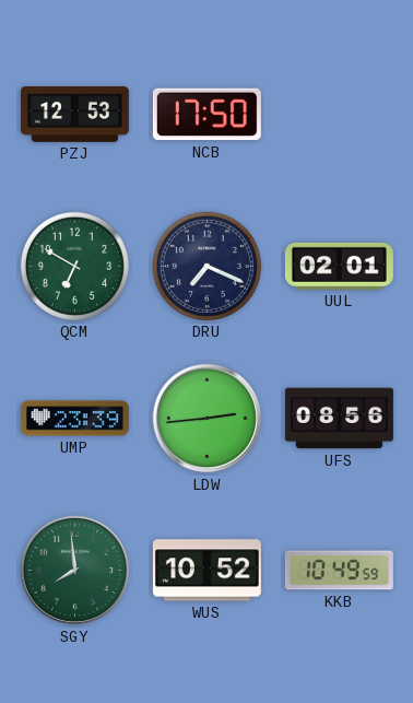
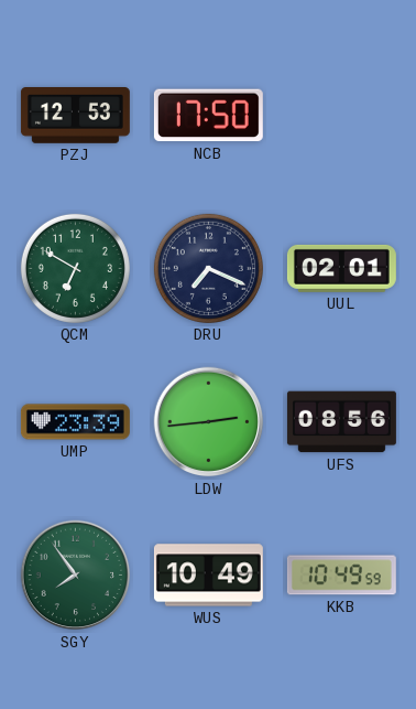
SGY: 7:59 -> 7:54 (76, 576)
WUS: 10:52 -> 10:49 (208, 576)
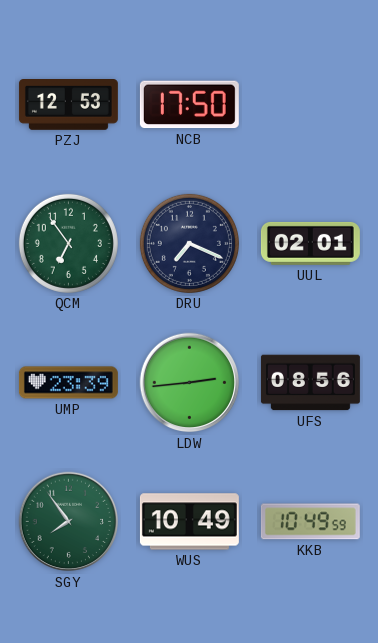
QCM: 6:50 -> 6:54 (68, 243)
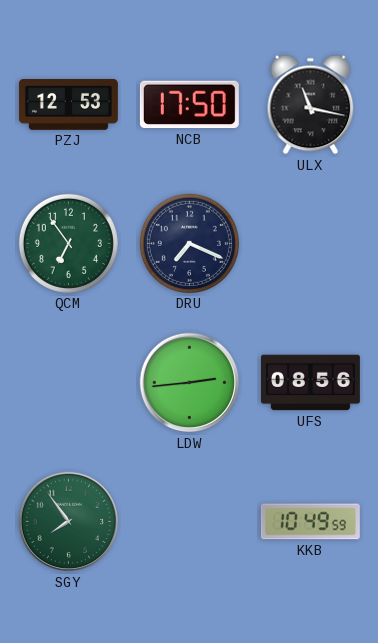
ULX: none -> 11:17 (311, 105)
UUL: 02:01 -> none (310, 243)
UMP: 23:39 -> none (68, 383)
WUS: 10:49 -> none (189, 522)
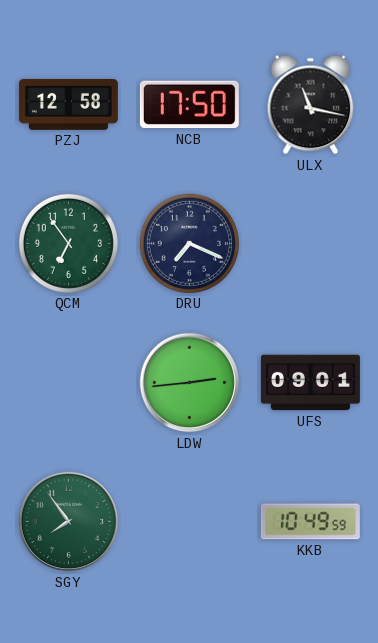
PZJ: 12:53 -> 12:58 (68, 105)
UFS: 08:56 -> 09:01 (310, 383)
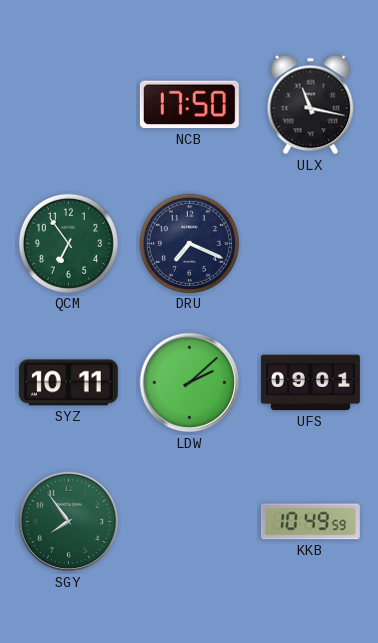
PZJ: 12:58 -> none (68, 105)
SYZ: none -> 10:11 (68, 383)
LDW: 2:44 -> 2:08 (190, 383)
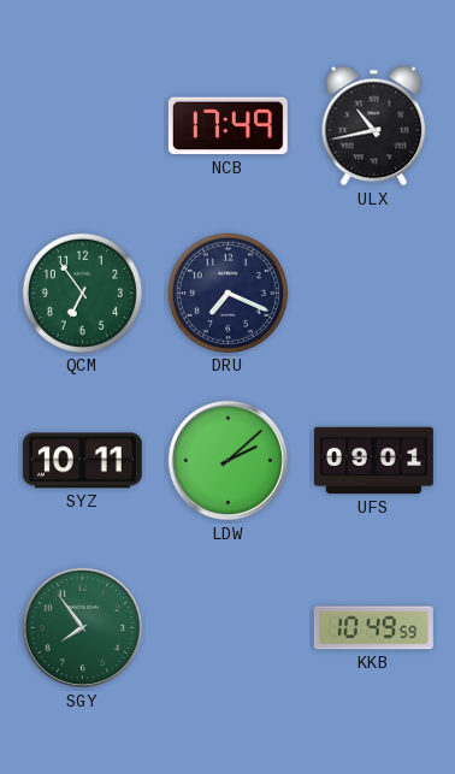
NCB: 17:50 -> 17:49 (227, 126)
ULX: 11:17 -> 10:43 (374, 126)
